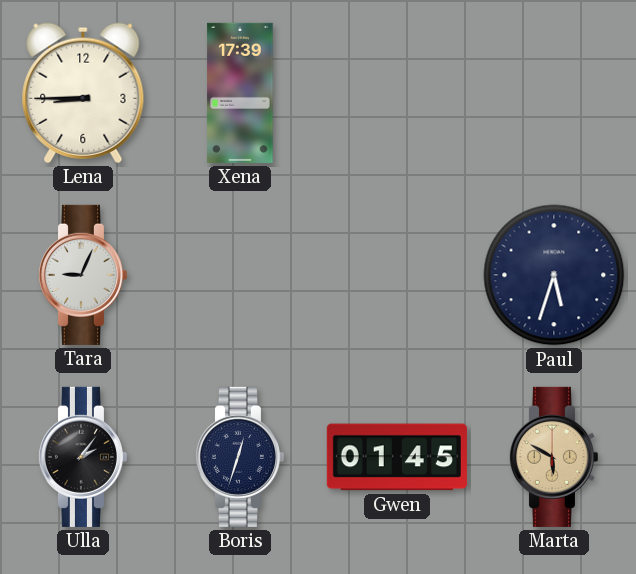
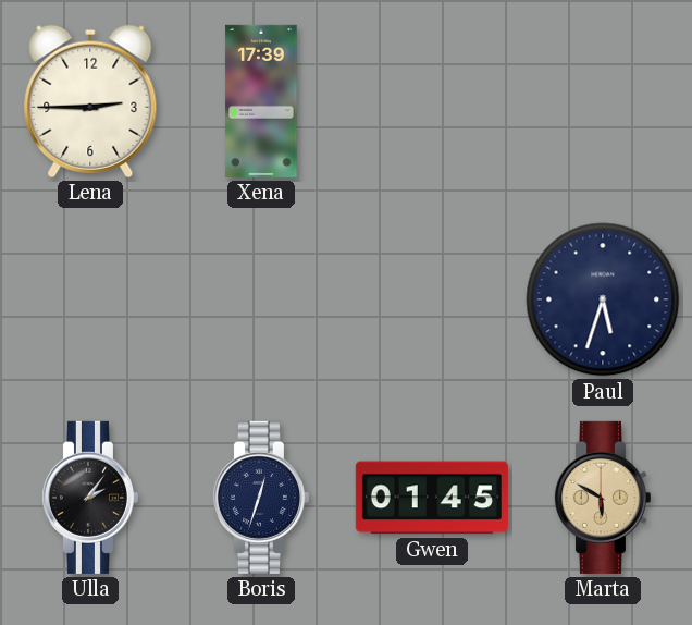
Lena: 8:45 -> 2:45 (90, 101)
Tara: 9:04 -> none (82, 275)
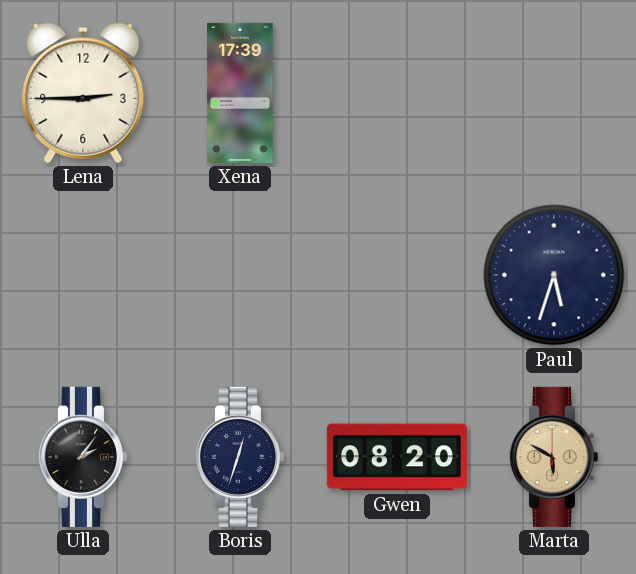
Gwen: 01:45 -> 08:20 (397, 457)
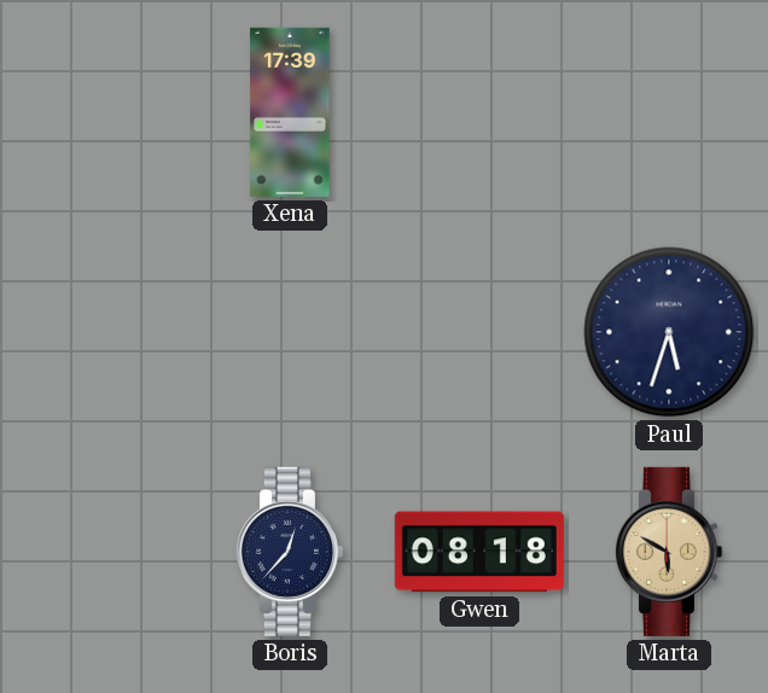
Lena: 2:45 -> none (83, 93)
Ulla: 2:06 -> none (82, 457)
Boris: 12:33 -> 12:37 (289, 552)
Gwen: 08:20 -> 08:18 (479, 552)
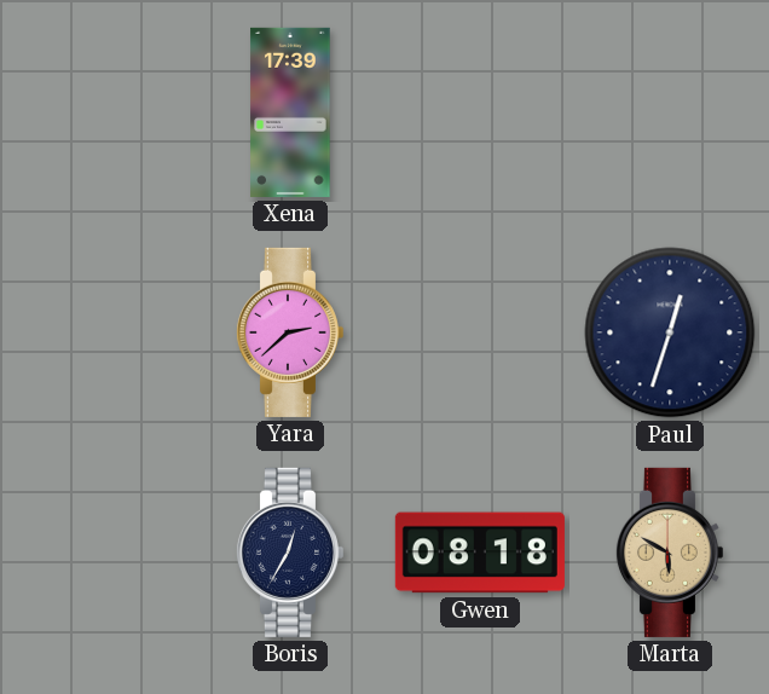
Yara: none -> 2:38 (289, 332)
Paul: 5:33 -> 12:33 (670, 332)
Boris: 12:37 -> 12:35 (289, 553)
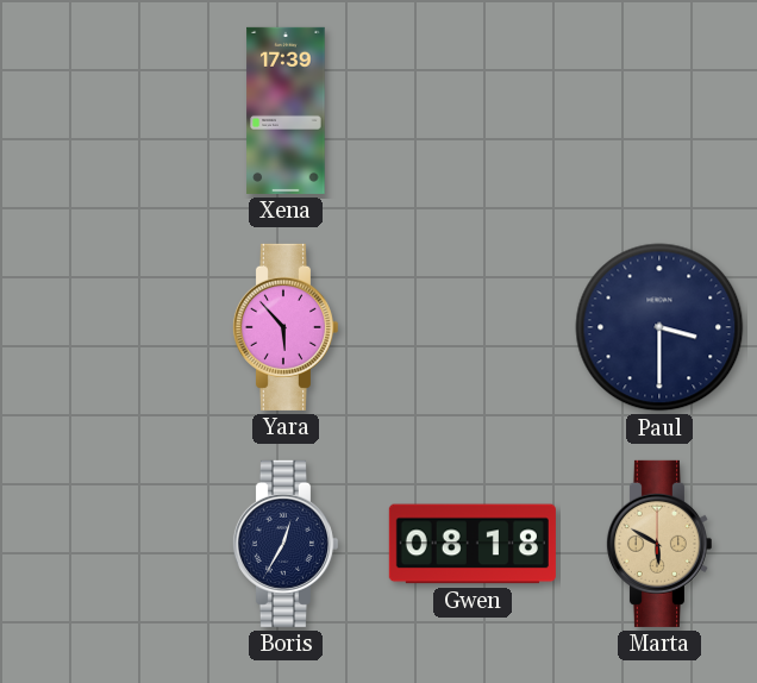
Yara: 2:38 -> 5:53 (284, 327)
Paul: 12:33 -> 3:30 (659, 327)
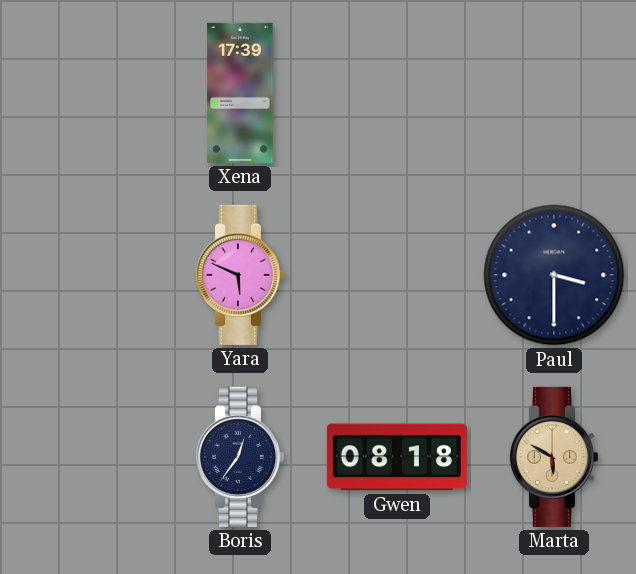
Yara: 5:53 -> 5:49 (239, 275)
Boris: 12:35 -> 12:36 (239, 457)
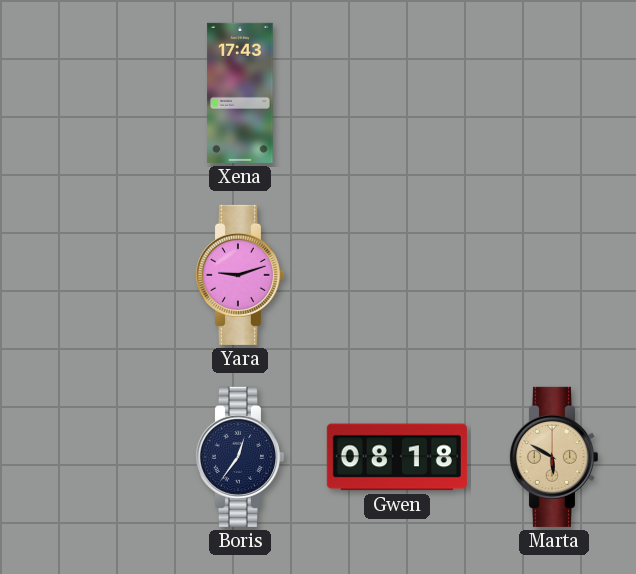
Xena: 17:39 -> 17:43 (240, 93)
Yara: 5:49 -> 9:12 (239, 275)
Paul: 3:30 -> none (554, 275)
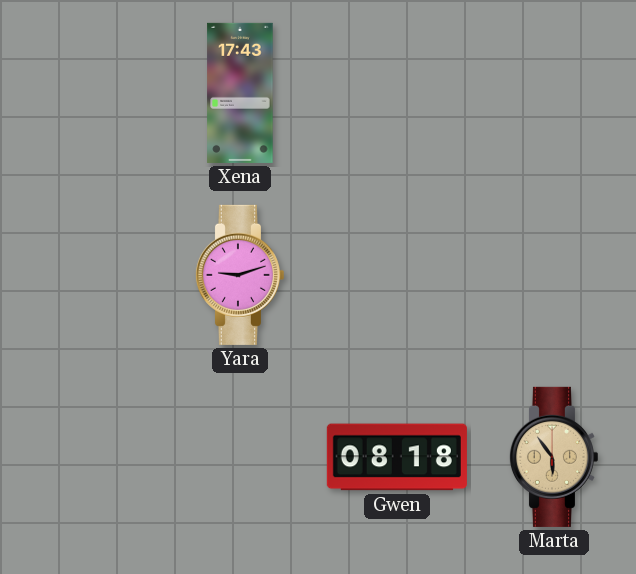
Boris: 12:36 -> none (239, 457)
Marta: 5:50 -> 5:54 (553, 457)
